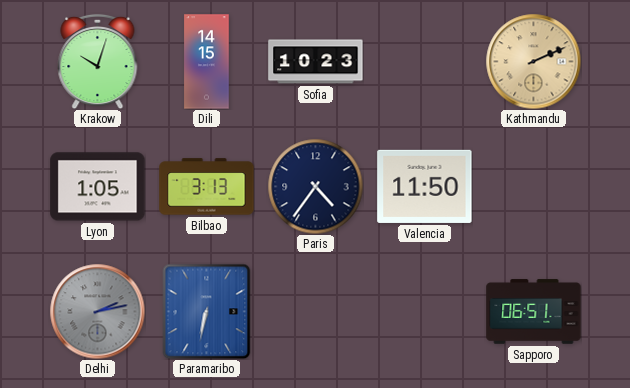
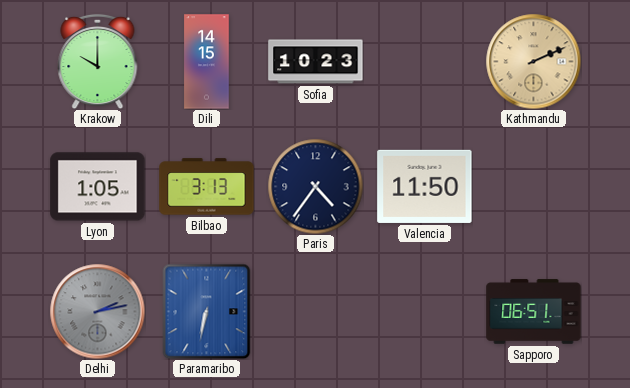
Krakow: 10:03 -> 10:00 (98, 61)
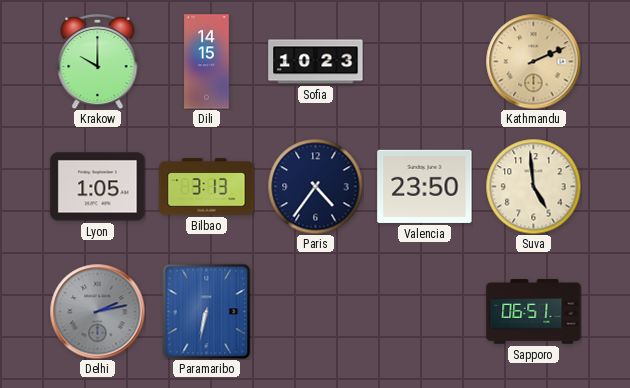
Valencia: 11:50 -> 23:50 (425, 186)
Suva: none -> 4:59 (533, 186)
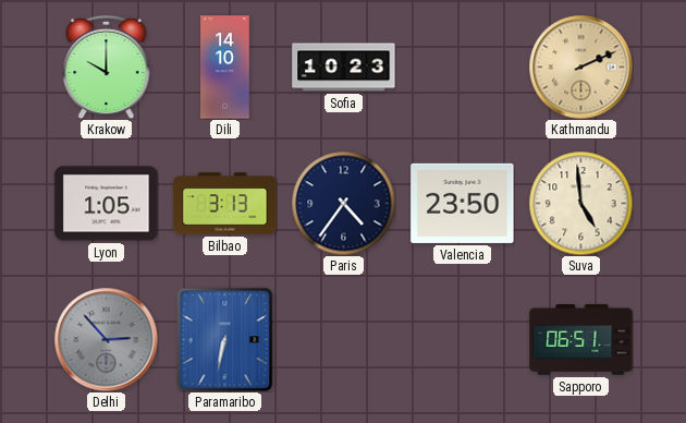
Dili: 14:15 -> 14:10 (225, 68)
Delhi: 2:13 -> 2:53 (106, 339)
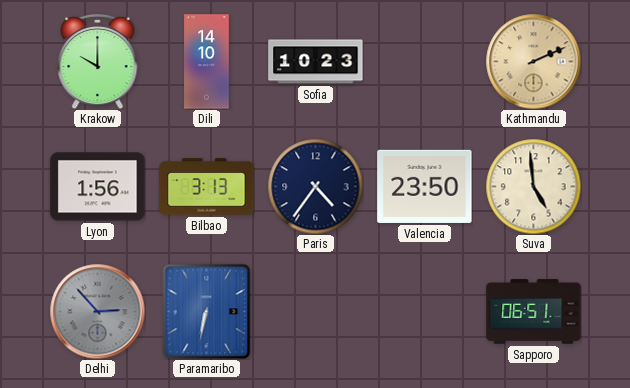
Lyon: 1:05 -> 1:56 (98, 187)
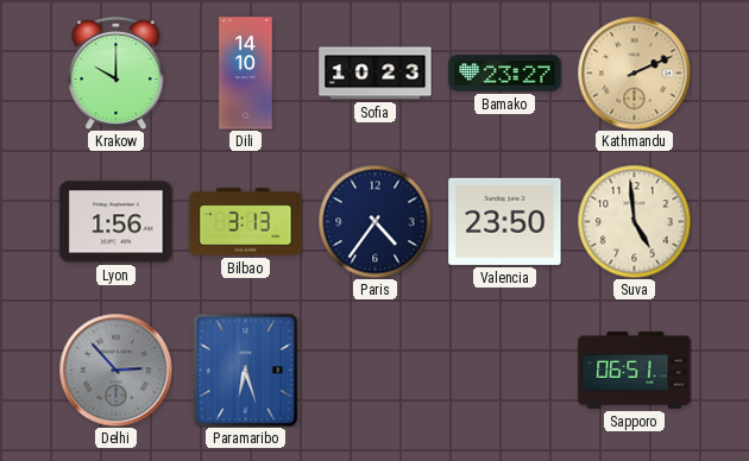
Bamako: none -> 23:27 (505, 74)
Paramaribo: 6:32 -> 6:27 (246, 370)
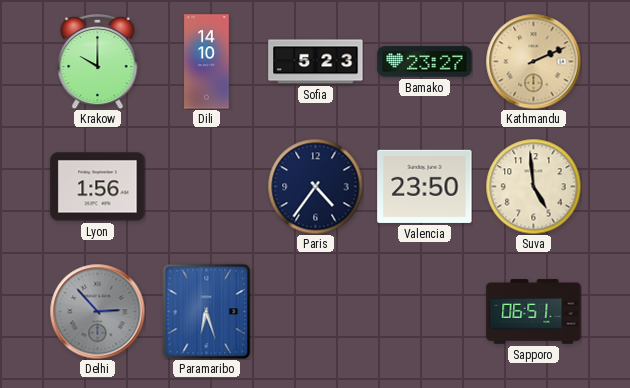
Sofia: 10:23 -> 5:23 (316, 62)
Bilbao: 3:13 -> none (246, 222)
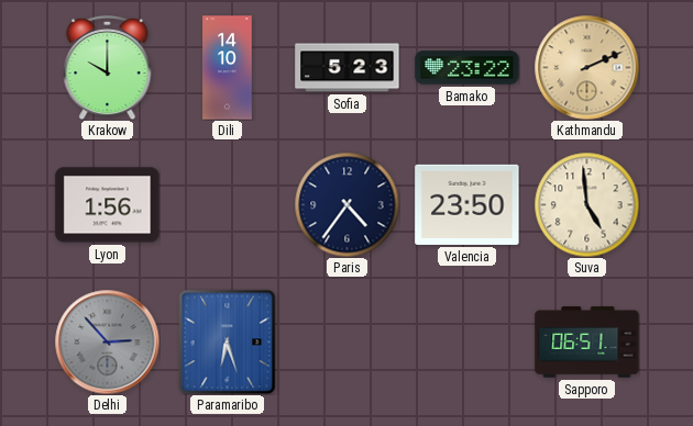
Bamako: 23:27 -> 23:22 (468, 68)
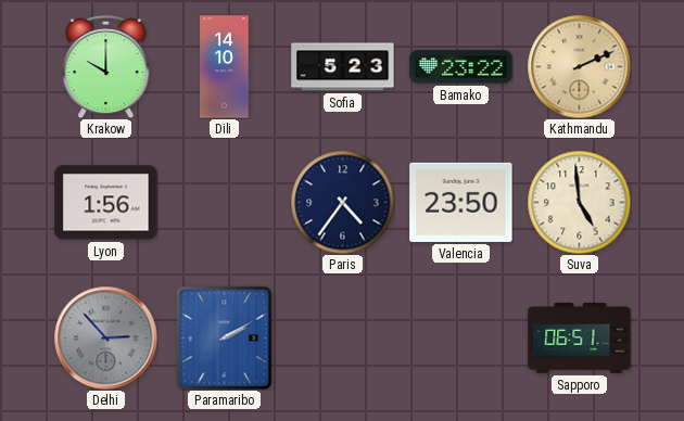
Paramaribo: 6:27 -> 2:10 (225, 337)
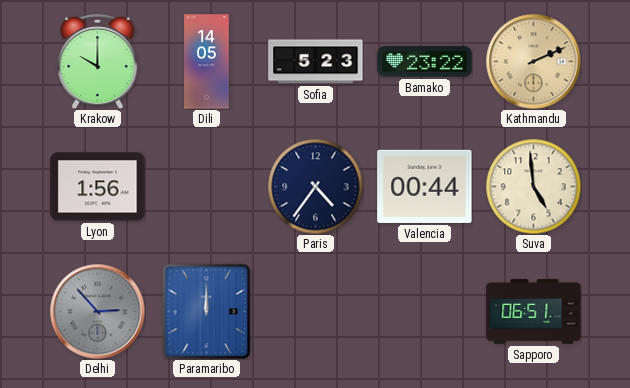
Dili: 14:10 -> 14:05 (207, 62)
Valencia: 23:50 -> 00:44 (425, 186)
Paramaribo: 2:10 -> 12:00 (207, 311)
